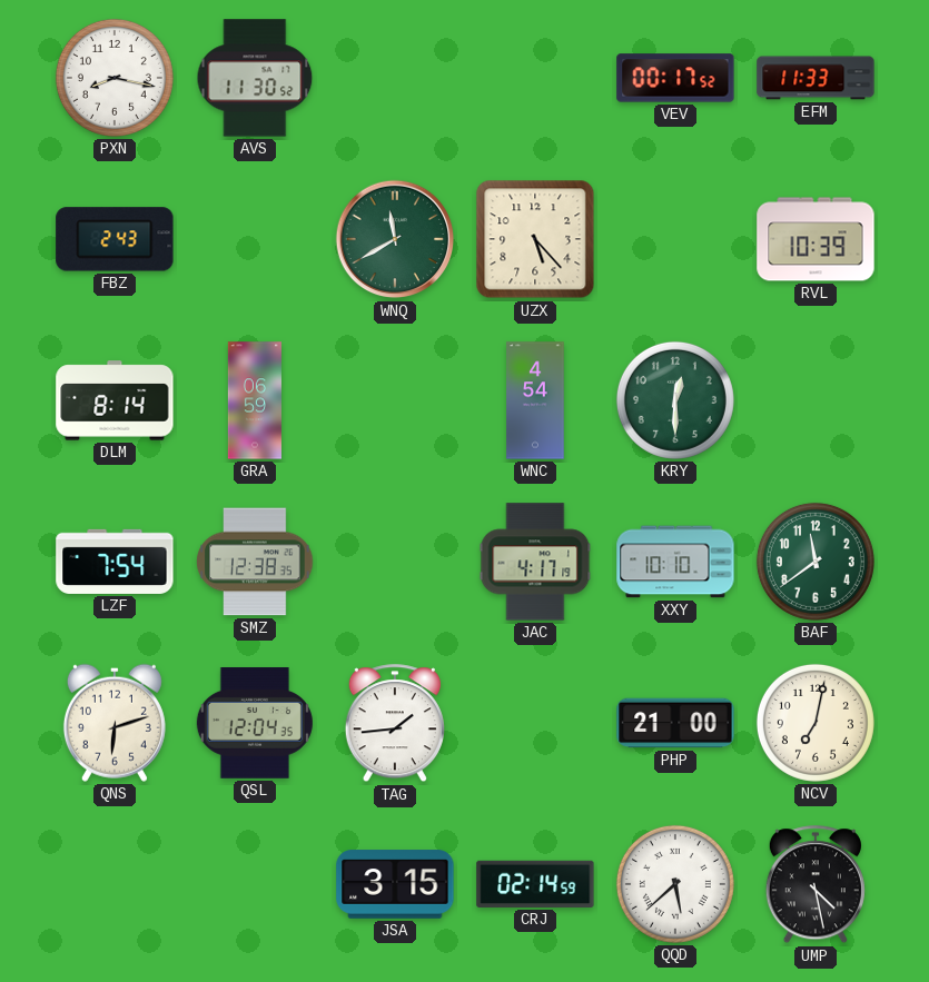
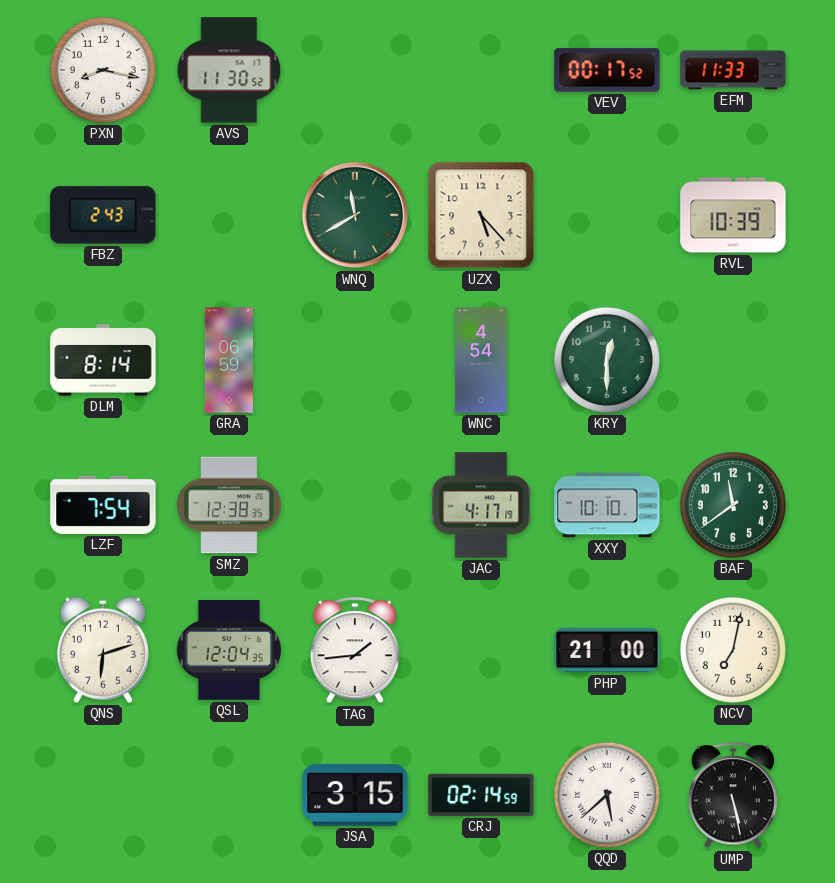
UMP: 4:28 -> 5:28 (733, 796)
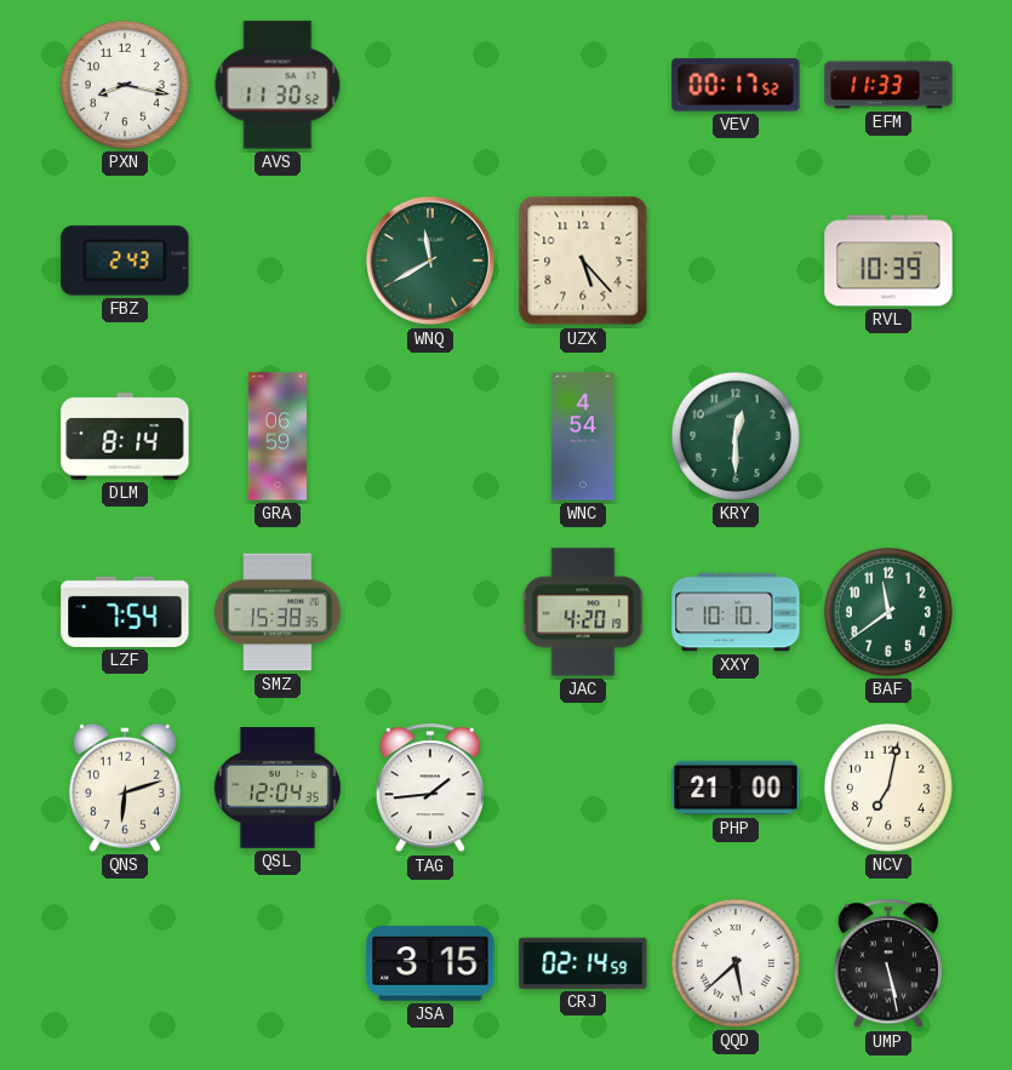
SMZ: 12:38 -> 15:38 (278, 612)
JAC: 4:17 -> 4:20 (583, 612)
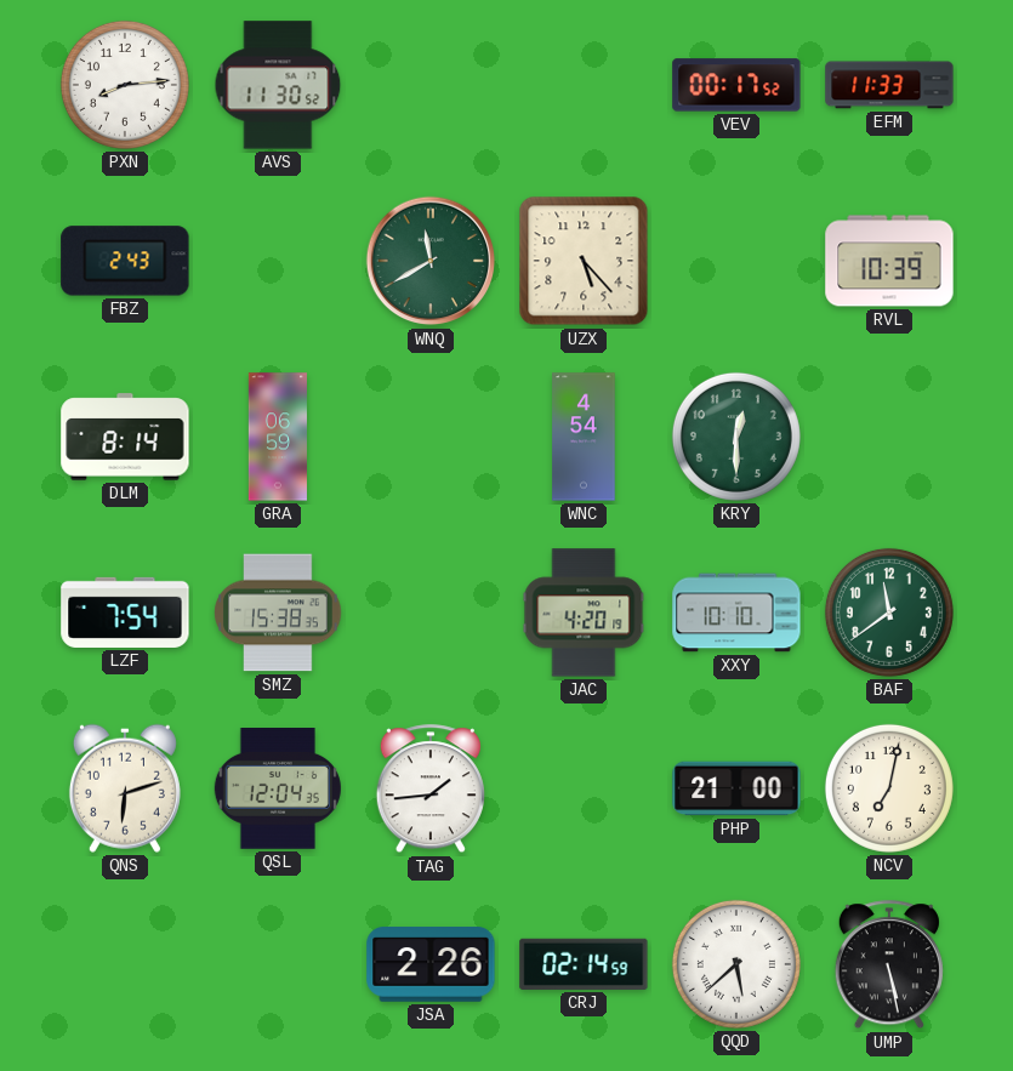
PXN: 8:17 -> 8:14 (125, 85)
JSA: 3:15 -> 2:26 (431, 964)
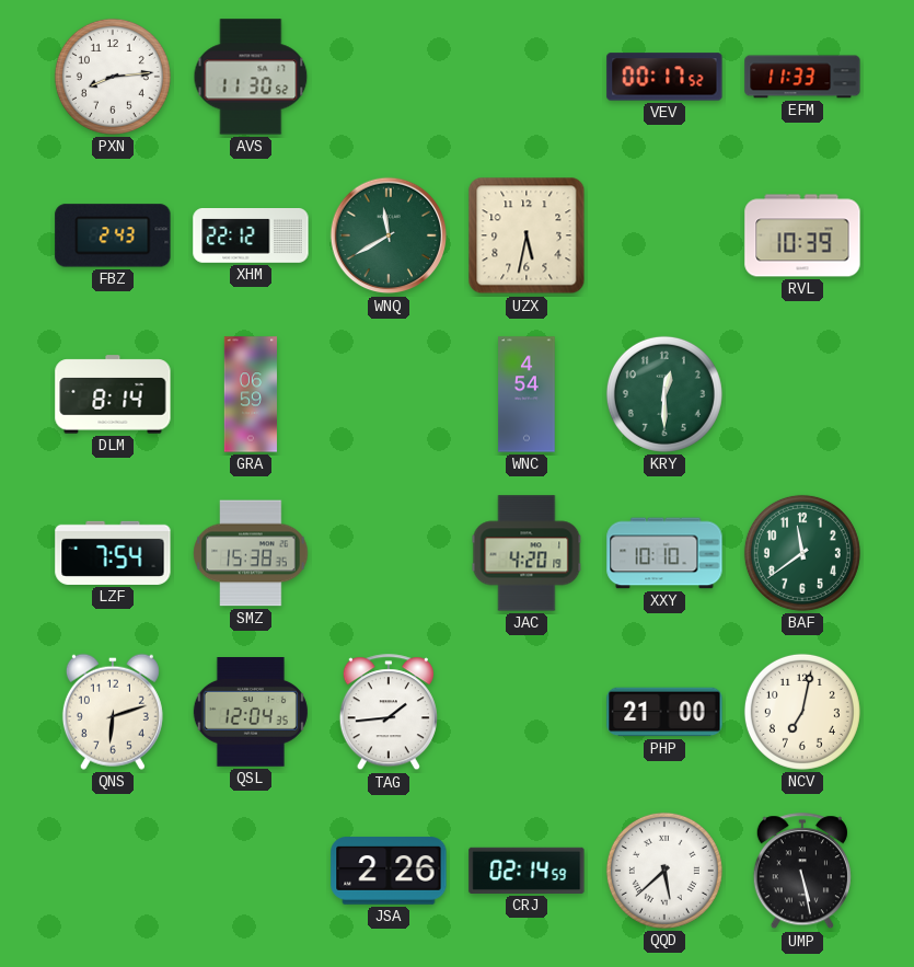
XHM: none -> 22:12 (251, 237)
UZX: 5:23 -> 5:32 (527, 235)
